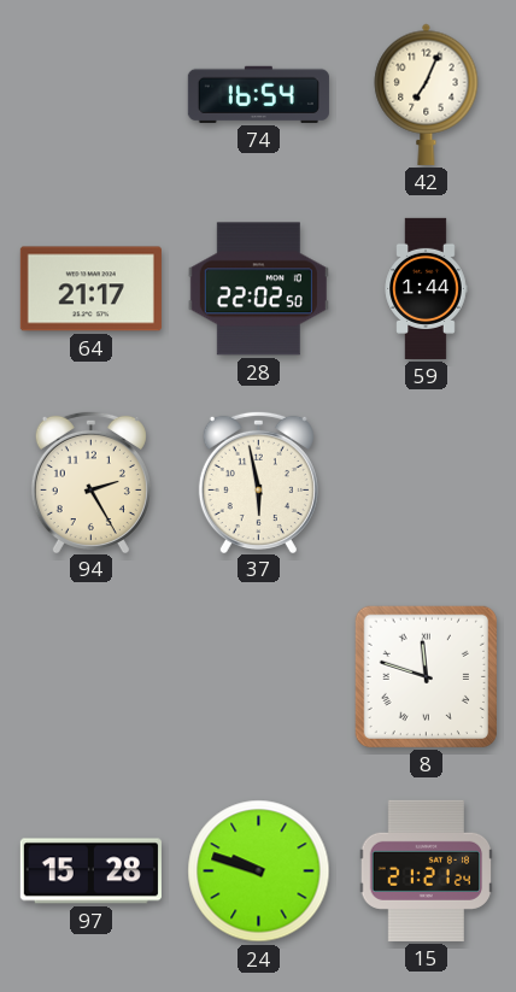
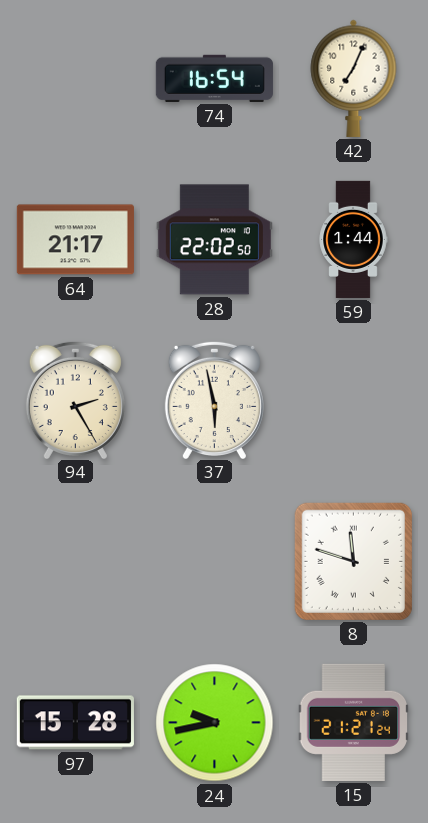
24: 9:48 -> 9:43 (215, 723)
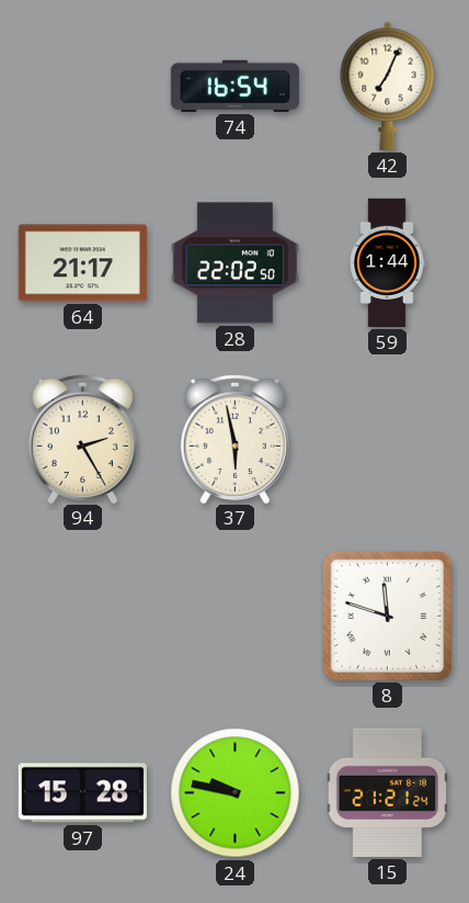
24: 9:43 -> 9:47 (236, 793)
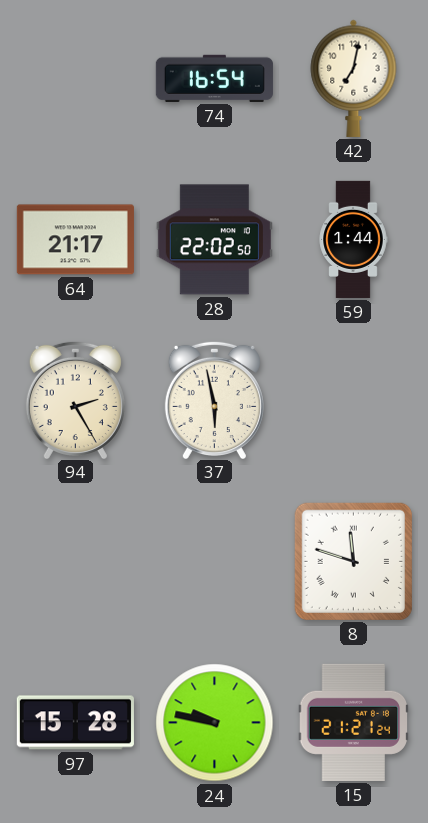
42: 7:04 -> 7:02 (354, 78)
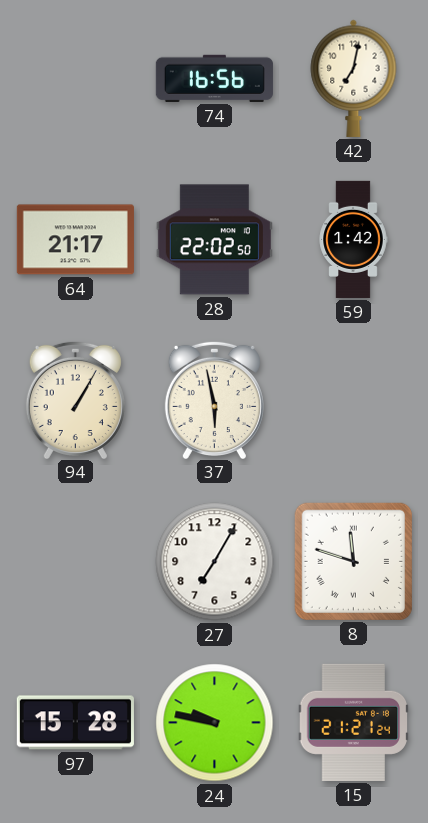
74: 16:54 -> 16:56 (214, 78)
59: 1:44 -> 1:42 (353, 239)
94: 2:25 -> 1:05 (75, 399)
27: none -> 7:05 (215, 562)
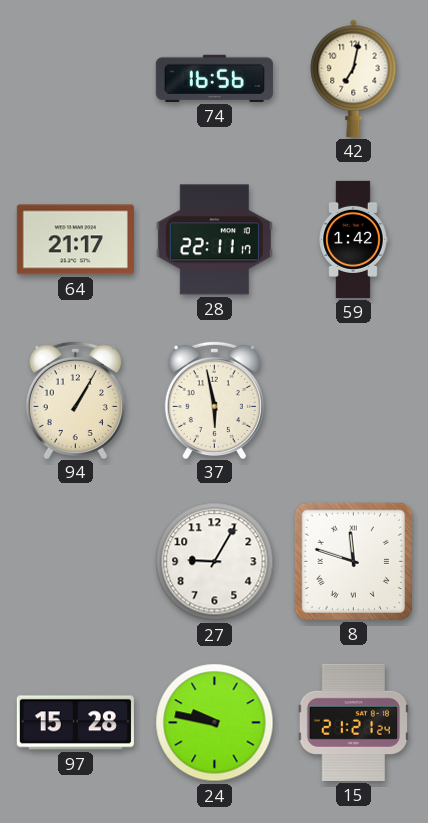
28: 22:02 -> 22:11 (214, 240)
27: 7:05 -> 9:05 (215, 562)
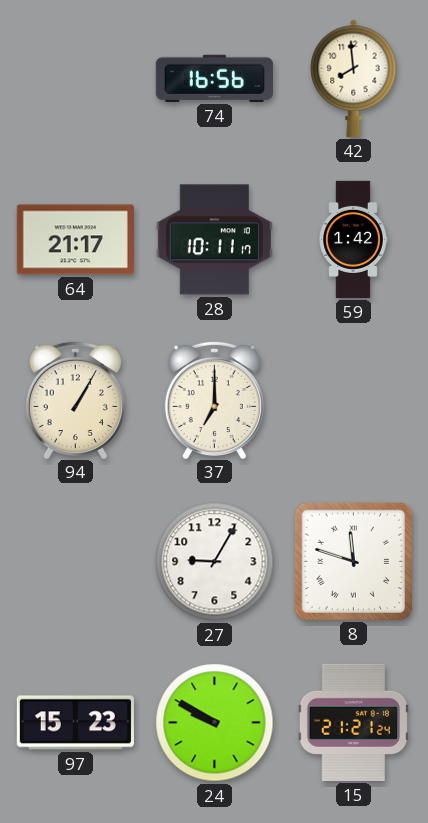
42: 7:02 -> 7:59 (354, 78)
28: 22:11 -> 10:11 (214, 240)
37: 5:58 -> 7:00 (214, 399)
97: 15:28 -> 15:23 (75, 723)
24: 9:47 -> 9:50 (215, 723)
